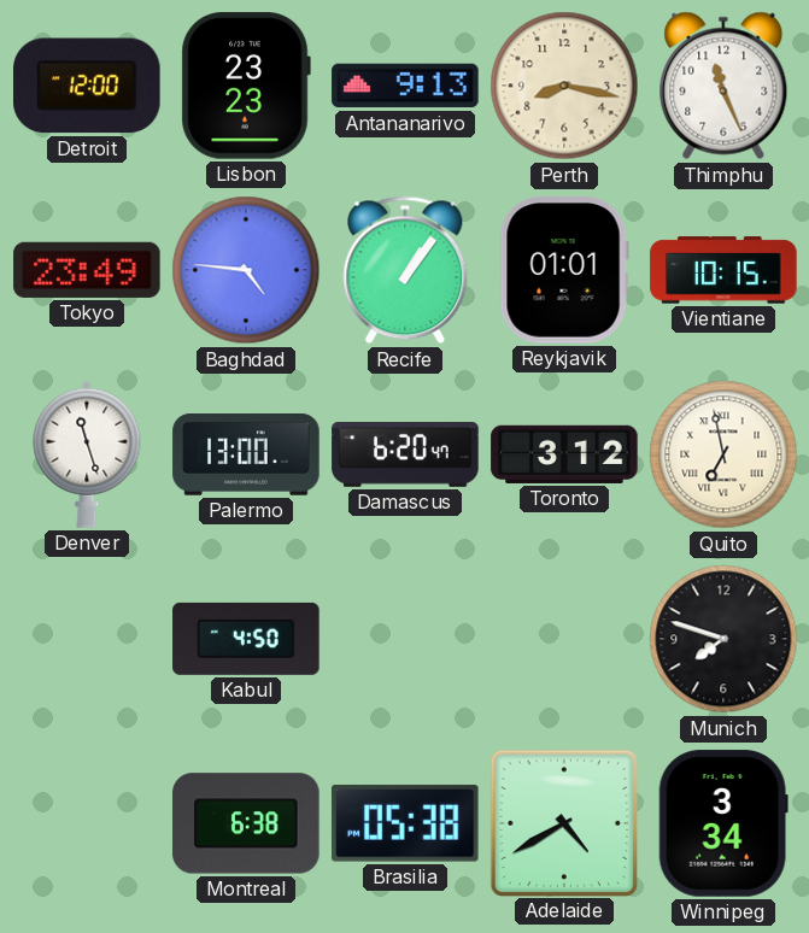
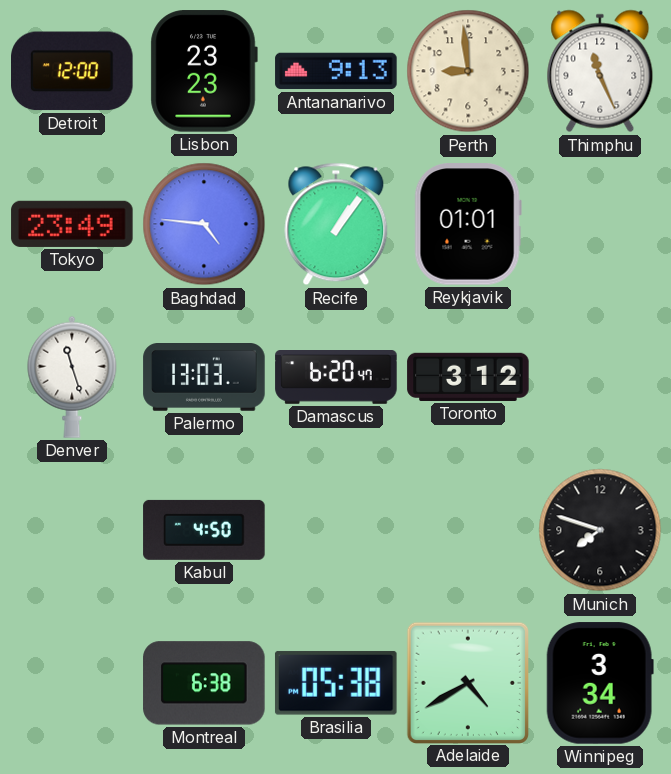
Perth: 8:17 -> 8:59 (468, 71)
Vientiane: 10:15 -> none (723, 270)
Palermo: 13:00 -> 13:03 (204, 378)
Quito: 6:58 -> none (723, 454)
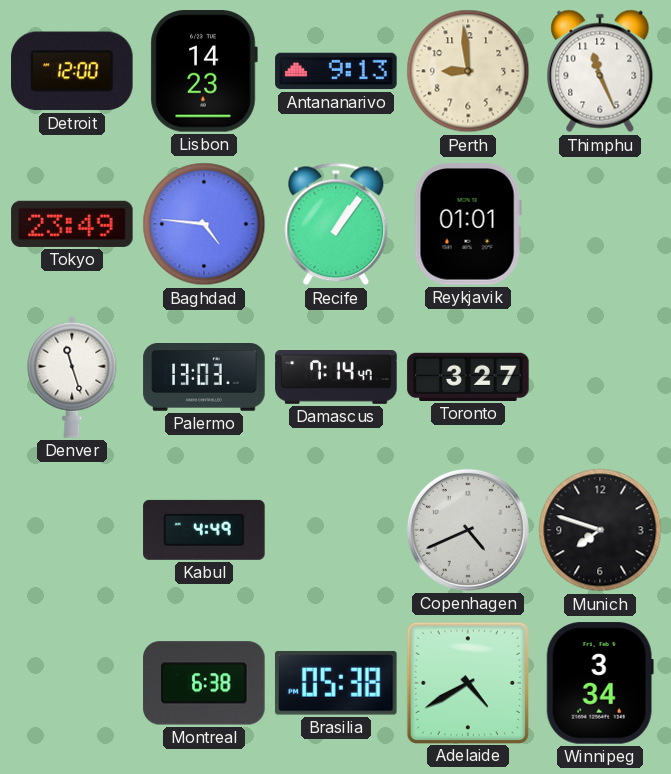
Lisbon: 23:23 -> 14:23 (204, 71)
Damascus: 6:20 -> 7:14 (336, 378)
Toronto: 3:12 -> 3:27 (468, 377)
Kabul: 4:50 -> 4:49 (204, 530)
Copenhagen: none -> 4:41 (468, 530)
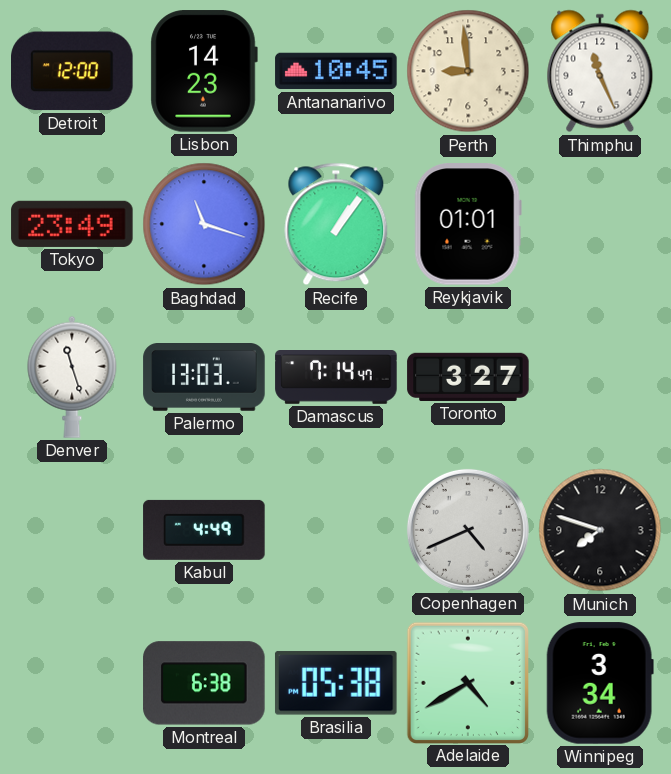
Antananarivo: 9:13 -> 10:45 (336, 71)
Baghdad: 4:46 -> 11:18 (204, 224)
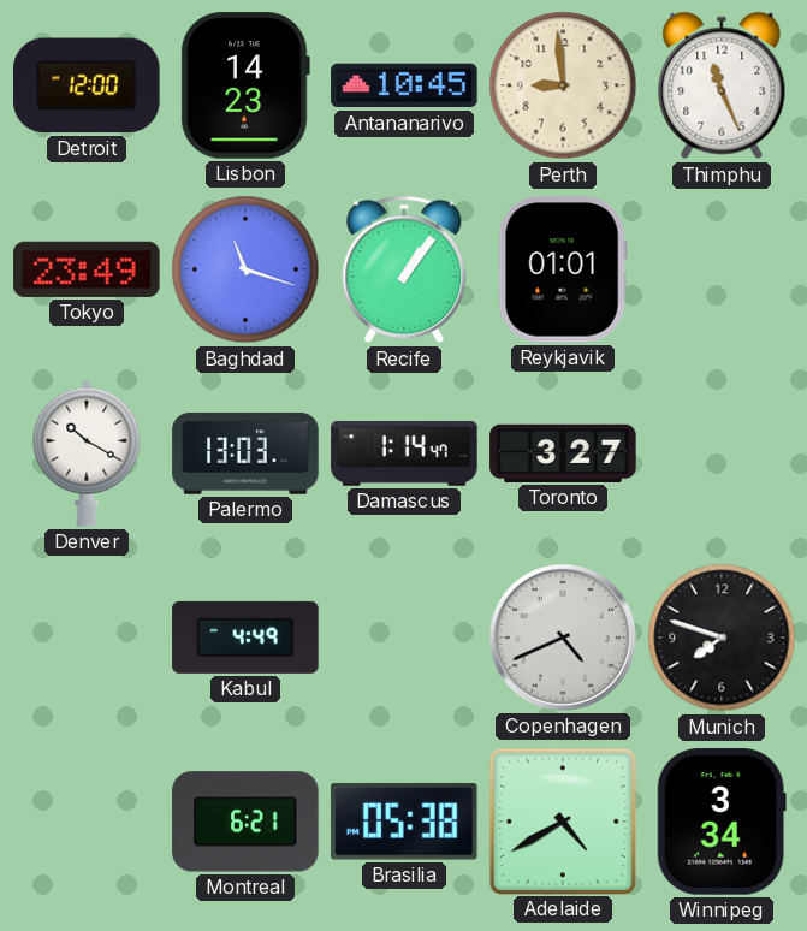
Denver: 11:27 -> 10:20 (87, 453)
Damascus: 7:14 -> 1:14 (404, 455)
Montreal: 6:38 -> 6:21 (245, 822)
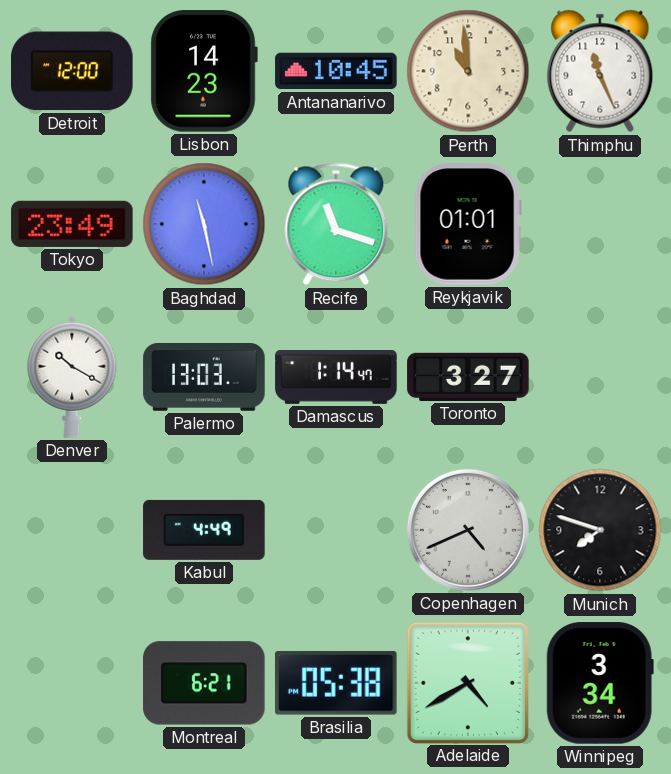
Perth: 8:59 -> 10:59 (468, 71)
Baghdad: 11:18 -> 11:28 (204, 224)
Recife: 1:06 -> 11:18 (336, 224)
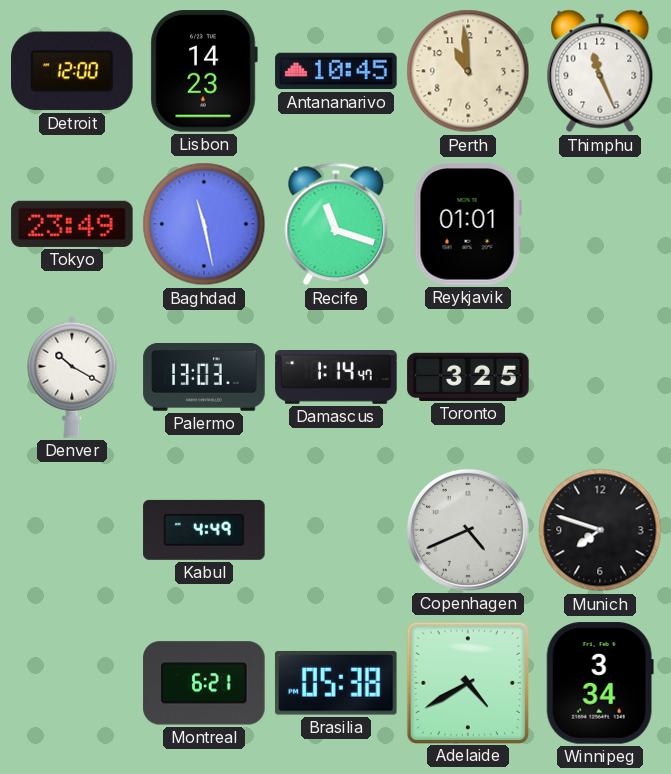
Toronto: 3:27 -> 3:25 (468, 377)
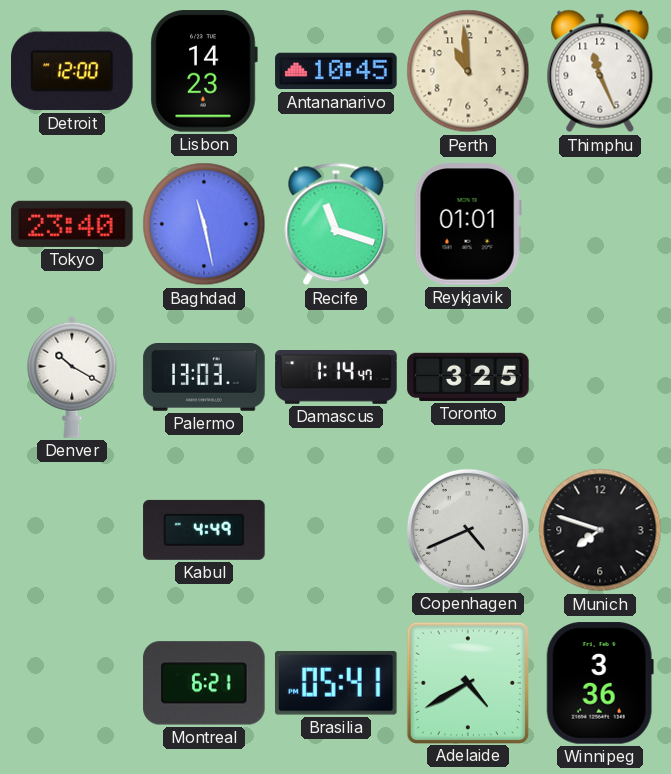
Tokyo: 23:49 -> 23:40 (72, 224)
Brasilia: 05:38 -> 05:41 (336, 683)
Winnipeg: 3:34 -> 3:36 (600, 683)
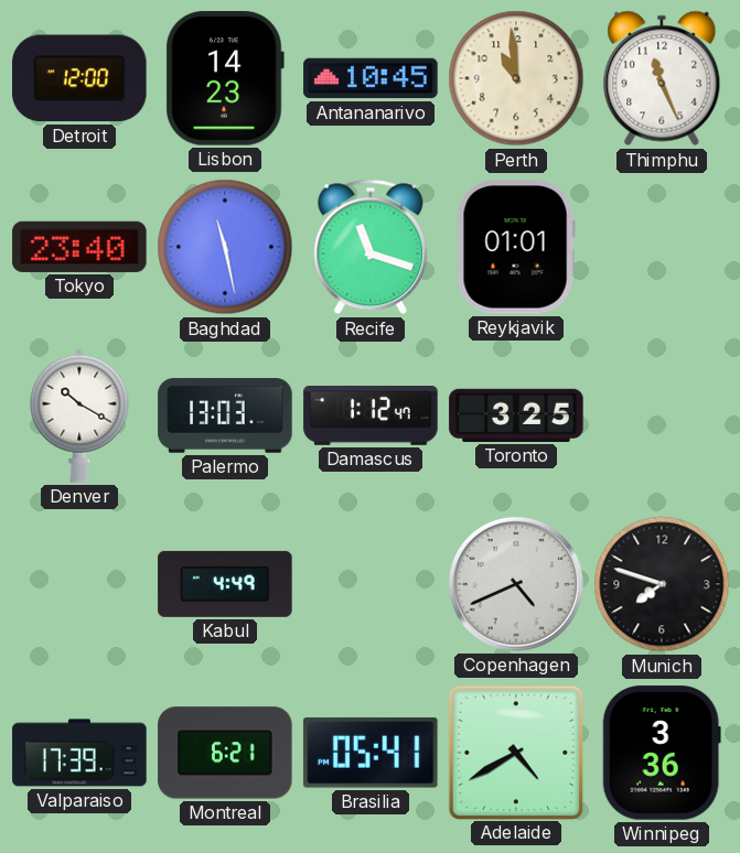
Damascus: 1:14 -> 1:12 (371, 417)
Valparaiso: none -> 17:39 (79, 753)
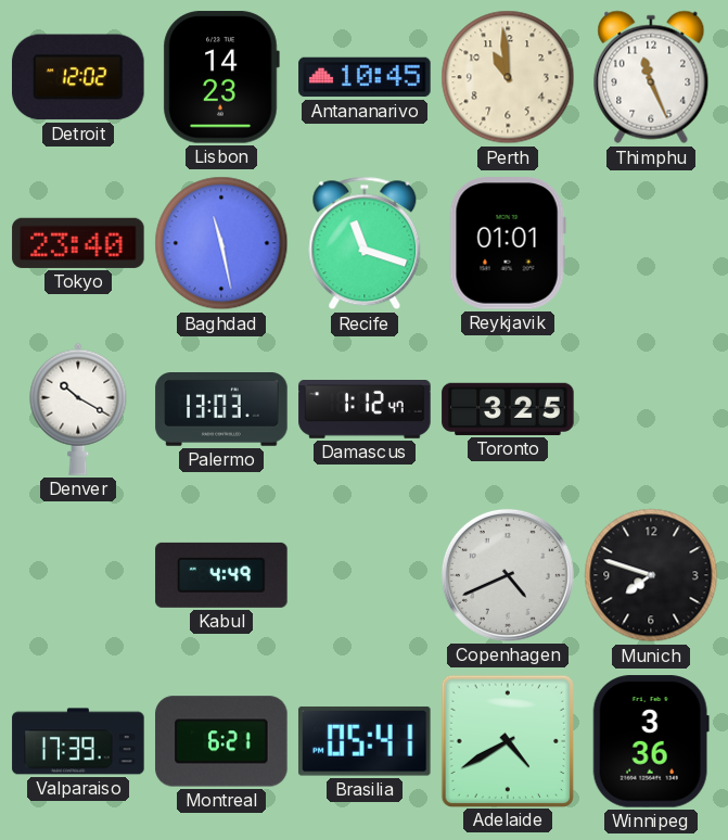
Detroit: 12:00 -> 12:02 (79, 77)
